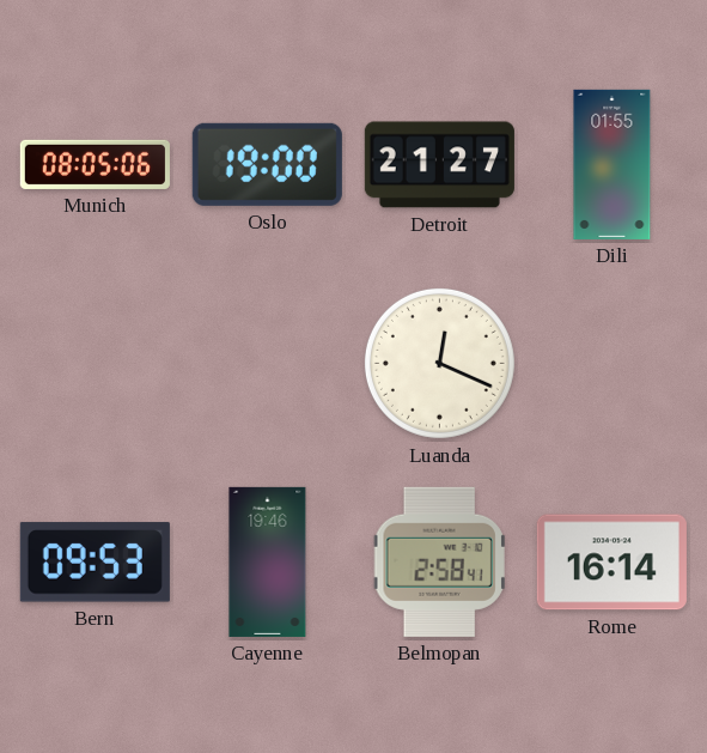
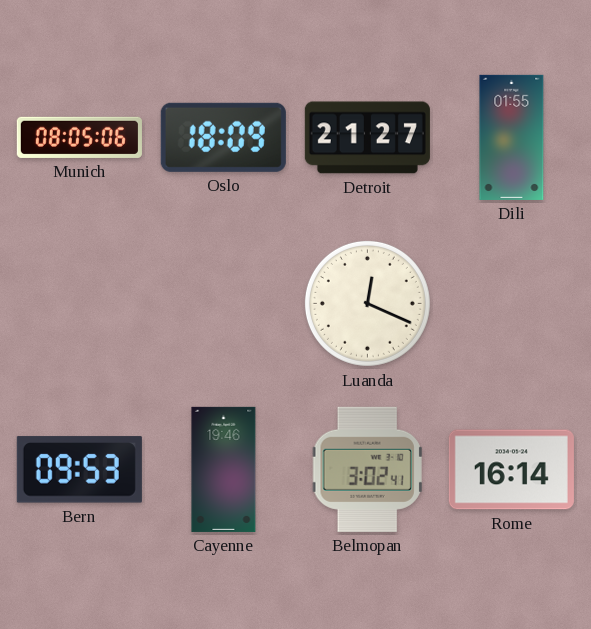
Oslo: 19:00 -> 18:09 (223, 137)
Belmopan: 2:58 -> 3:02 (367, 469)
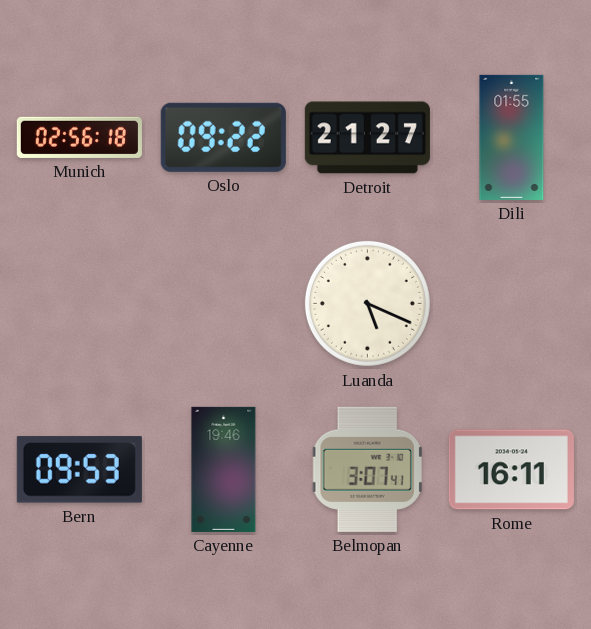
Munich: 08:05 -> 02:56 (79, 137)
Oslo: 18:09 -> 09:22 (223, 137)
Luanda: 12:19 -> 5:19 (367, 303)
Belmopan: 3:02 -> 3:07 (367, 469)
Rome: 16:14 -> 16:11 (511, 470)
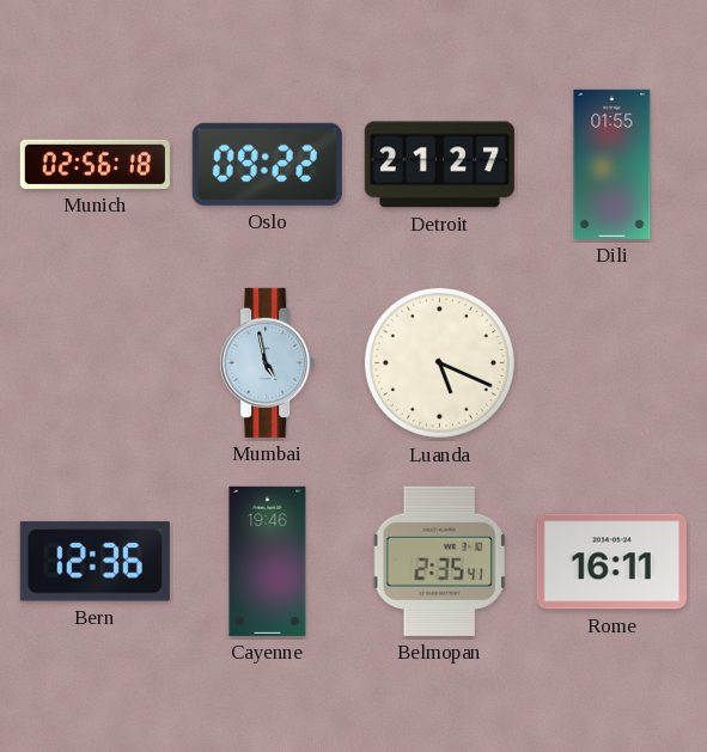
Mumbai: none -> 4:58 (268, 362)
Bern: 09:53 -> 12:36 (95, 562)
Belmopan: 3:07 -> 2:35 (439, 561)
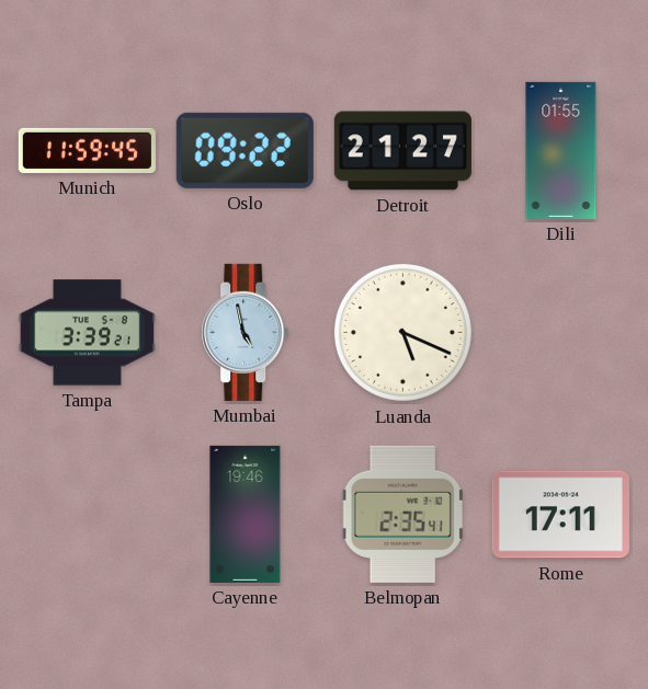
Munich: 02:56 -> 11:59 (87, 150)
Tampa: none -> 3:39 (87, 333)
Bern: 12:36 -> none (95, 562)
Rome: 16:11 -> 17:11 (560, 515)
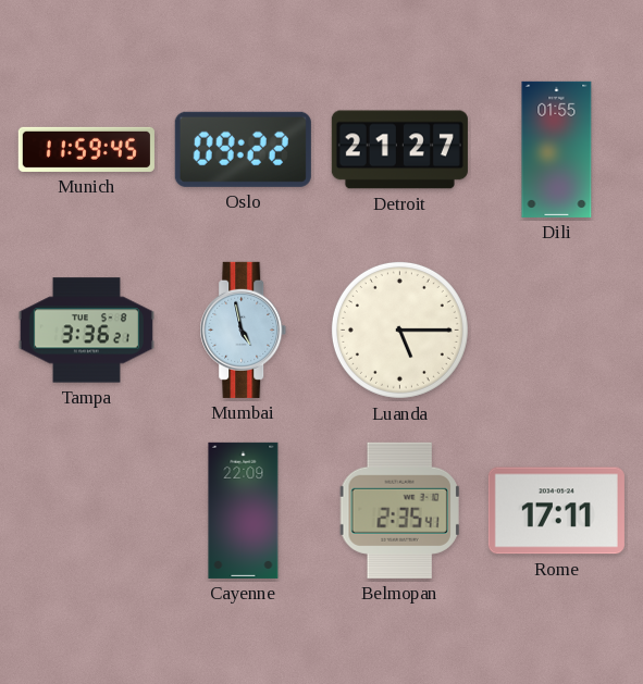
Tampa: 3:39 -> 3:36 (86, 331)
Luanda: 5:19 -> 5:15 (399, 329)
Cayenne: 19:46 -> 22:09 (244, 510)
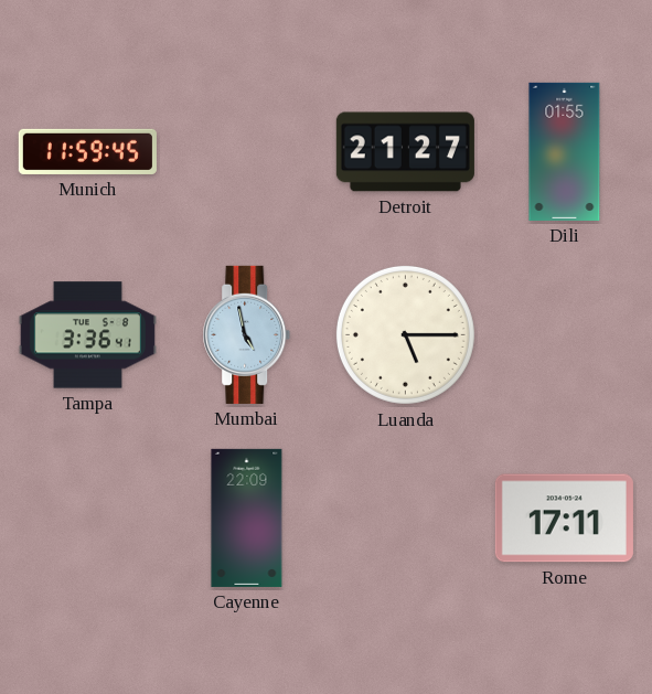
Oslo: 09:22 -> none (243, 149)
Tampa: 3:36:21 -> 3:36:41 (87, 335)
Belmopan: 2:35 -> none (399, 510)
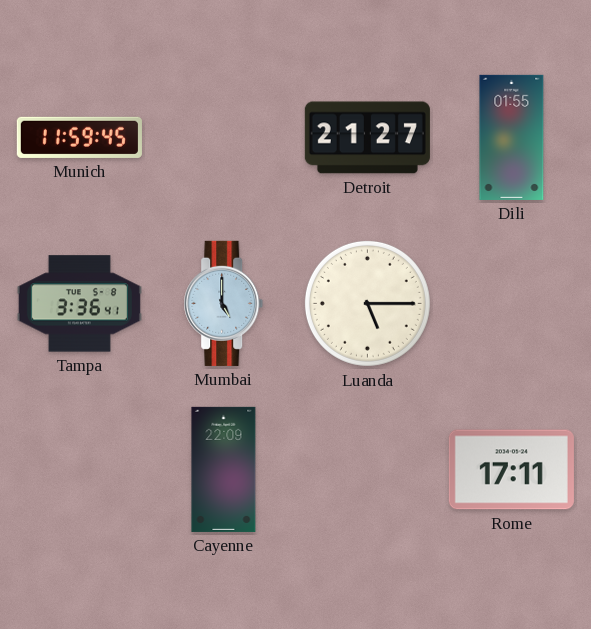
Mumbai: 4:58 -> 5:00 (224, 303)
